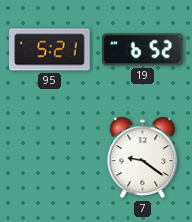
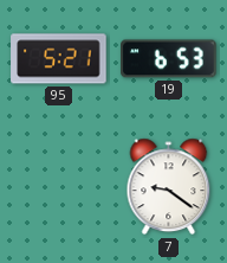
19: 6:52 -> 6:53 (169, 59)
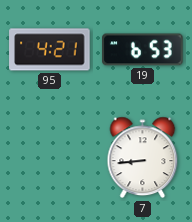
95: 5:21 -> 4:21 (50, 50)
7: 9:21 -> 8:44 (143, 158)
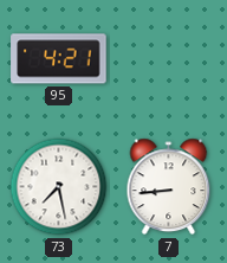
19: 6:53 -> none (143, 50)
73: none -> 7:28 (59, 187)
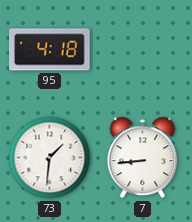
95: 4:21 -> 4:18 (50, 50)
73: 7:28 -> 1:31 (50, 158)
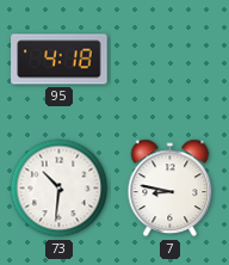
73: 1:31 -> 10:31 (60, 189)
7: 8:44 -> 8:47 (171, 189)
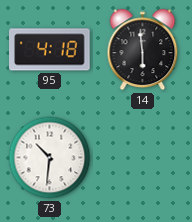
14: none -> 5:59 (143, 50)
7: 8:47 -> none (171, 189)
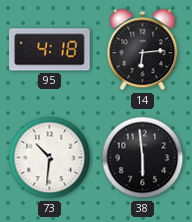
14: 5:59 -> 6:14 (143, 50)
38: none -> 5:59 (143, 158)
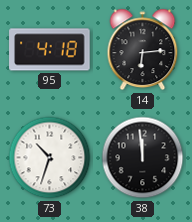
73: 10:31 -> 10:33 (50, 158)
38: 5:59 -> 11:59 (143, 158)
